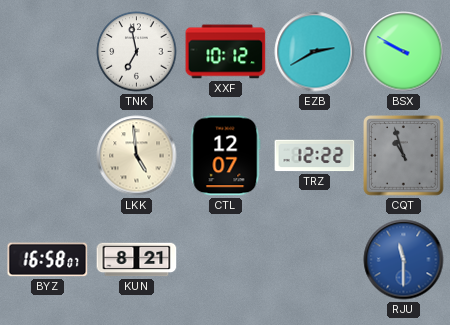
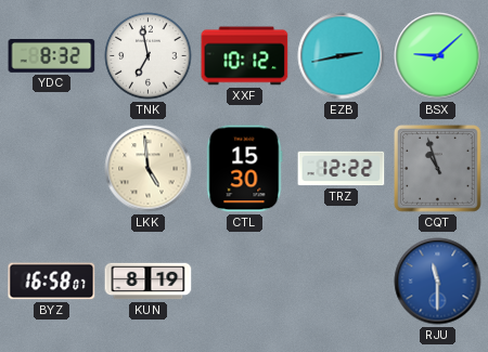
YDC: none -> 8:32 (52, 56)
EZB: 2:40 -> 2:43 (342, 56)
BSX: 9:50 -> 9:08 (438, 56)
CTL: 12:07 -> 15:30 (245, 169)
KUN: 8:21 -> 8:19 (149, 282)
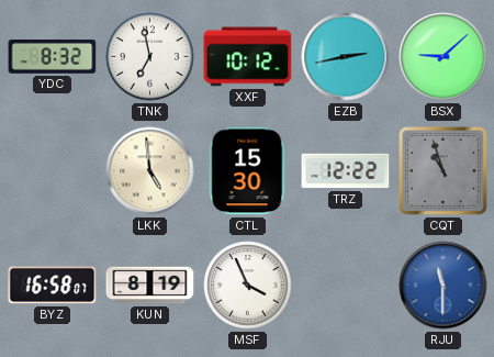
MSF: none -> 3:56 (248, 286)
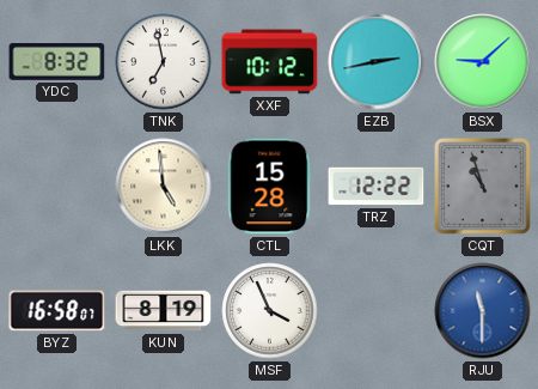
CTL: 15:30 -> 15:28 (270, 187)
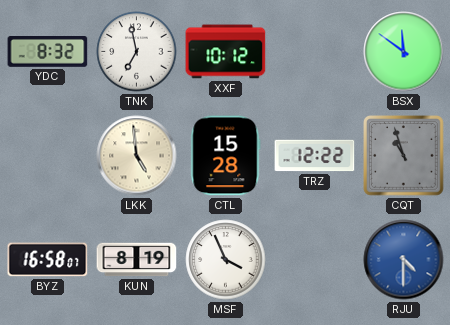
EZB: 2:43 -> none (377, 62)
BSX: 9:08 -> 11:51 (404, 52)
RJU: 11:30 -> 4:30 (404, 260)
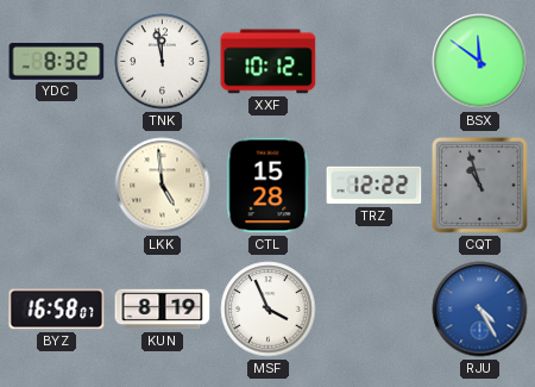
TNK: 6:58 -> 11:58 (163, 62)
RJU: 4:30 -> 4:25 (480, 310)
